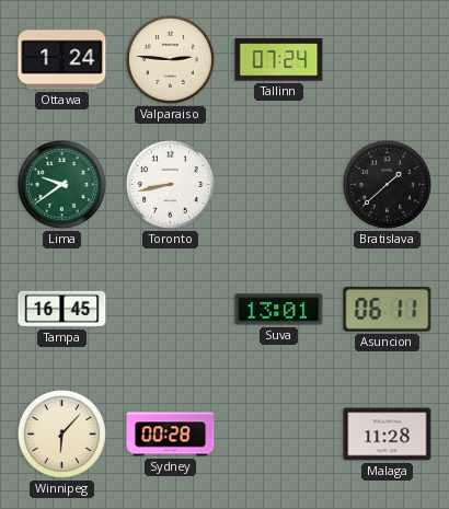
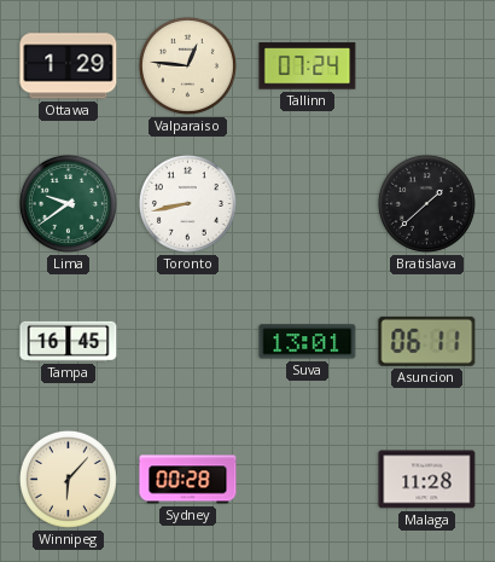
Ottawa: 1:24 -> 1:29 (69, 66)
Valparaiso: 2:46 -> 12:46 (187, 65)
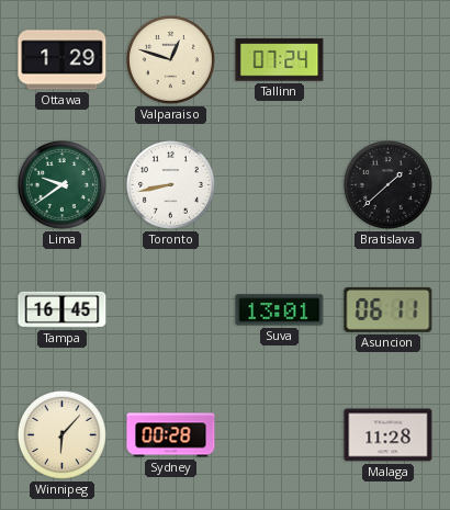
Valparaiso: 12:46 -> 12:48 (170, 59)
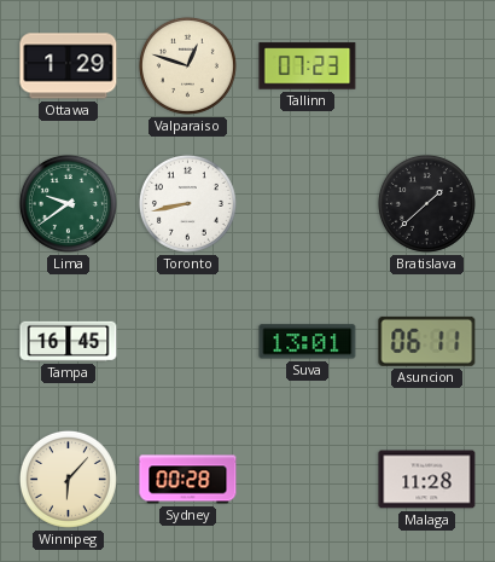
Tallinn: 07:24 -> 07:23 (308, 66)
